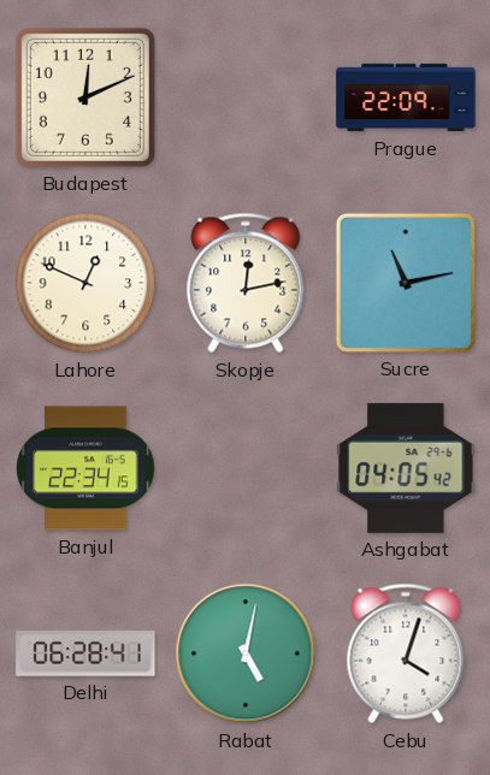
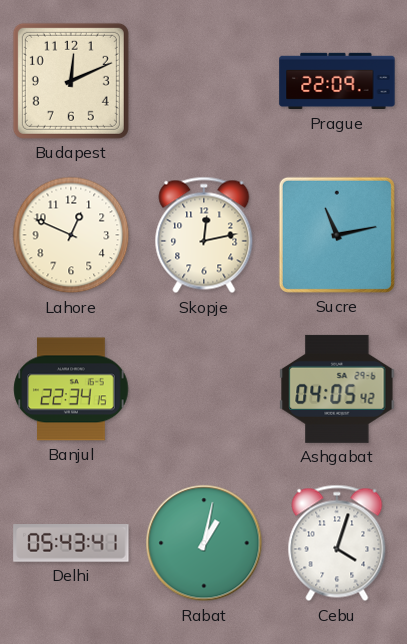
Delhi: 06:28 -> 05:43 (71, 544)
Rabat: 5:02 -> 1:02 (204, 543)
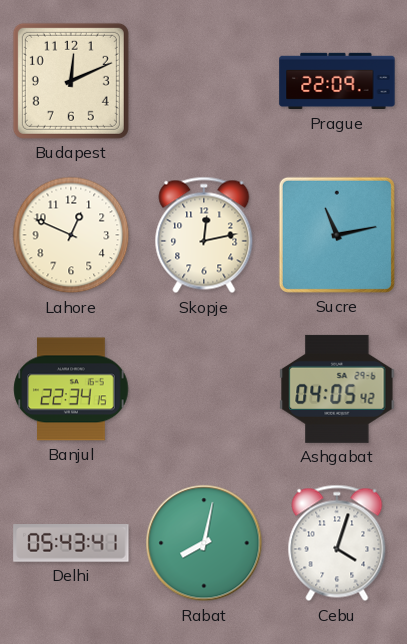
Rabat: 1:02 -> 8:02 (204, 543)
